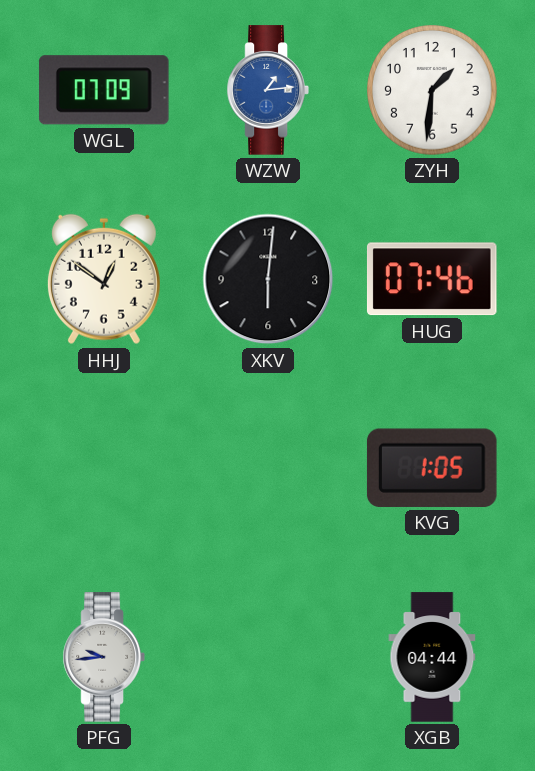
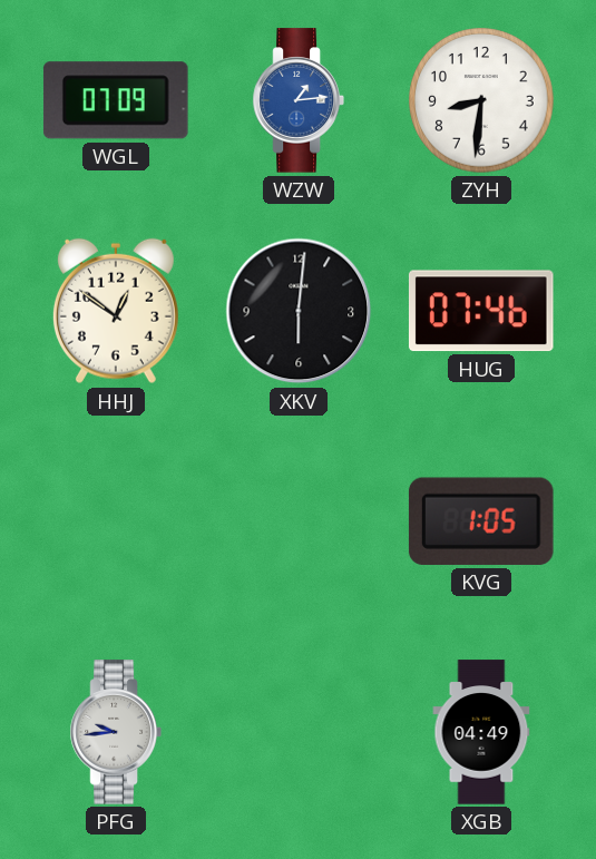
ZYH: 1:31 -> 8:31 (481, 100)
XGB: 04:44 -> 04:49 (481, 732)
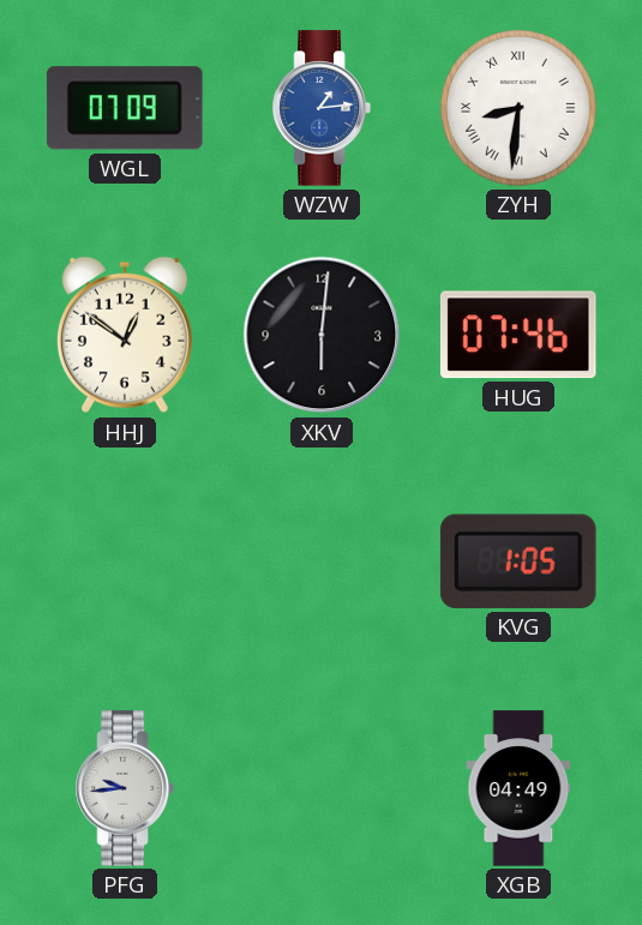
ZYH numerals: Arabic -> Roman (518, 108)
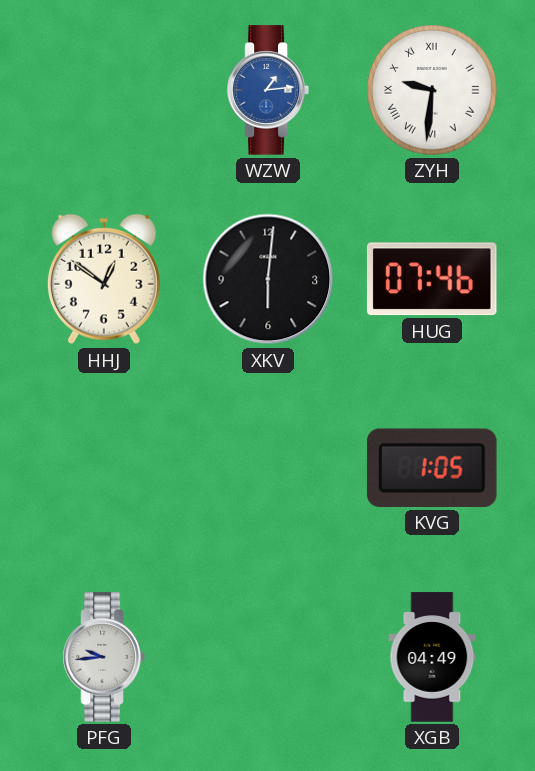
WGL: 07:09 -> none (125, 108)
ZYH: 8:31 -> 9:31 (432, 90)
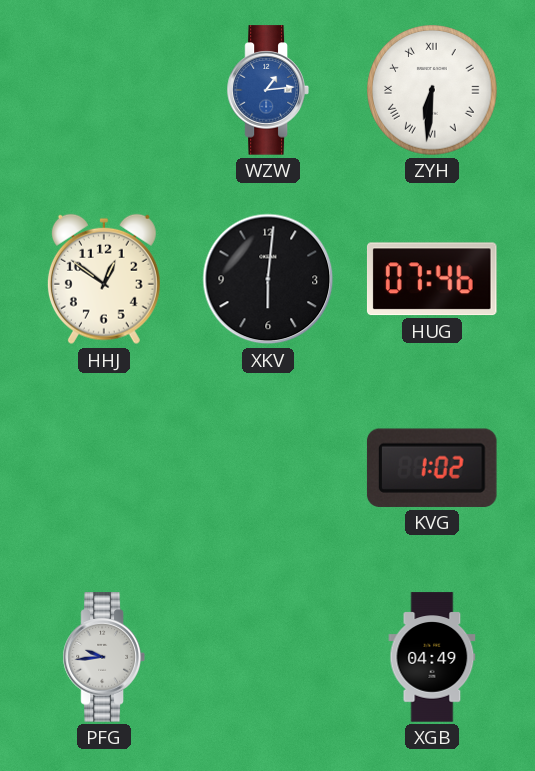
ZYH: 9:31 -> 6:31 (432, 90)
KVG: 1:05 -> 1:02 (432, 468)
